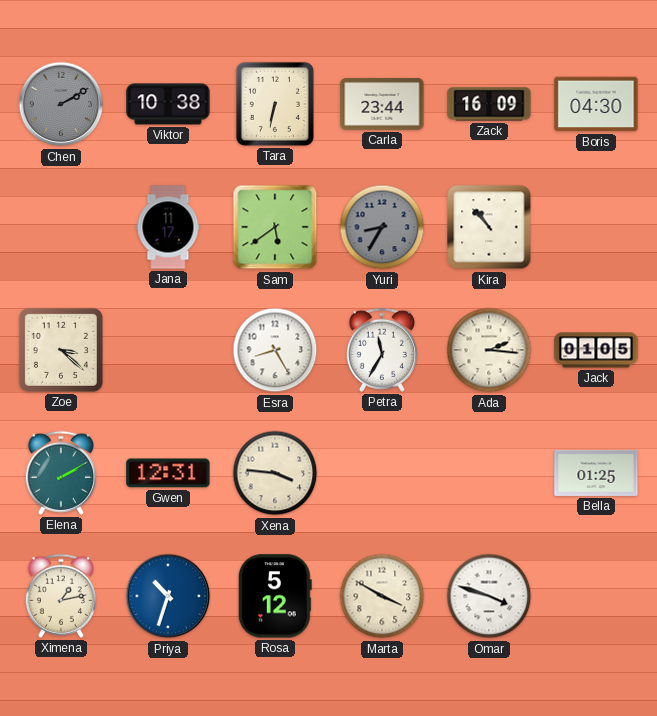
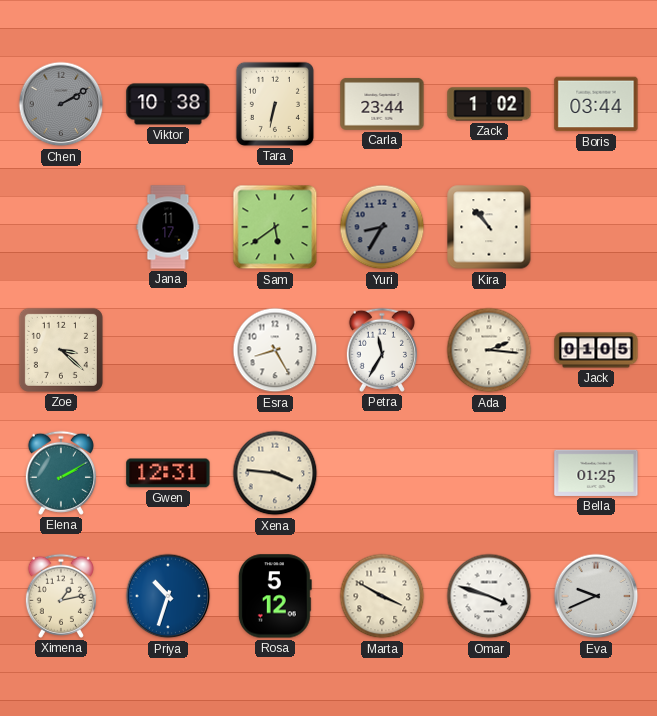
Zack: 16:09 -> 1:02 (489, 104)
Boris: 04:30 -> 03:44 (596, 104)
Eva: none -> 9:41 (596, 596)
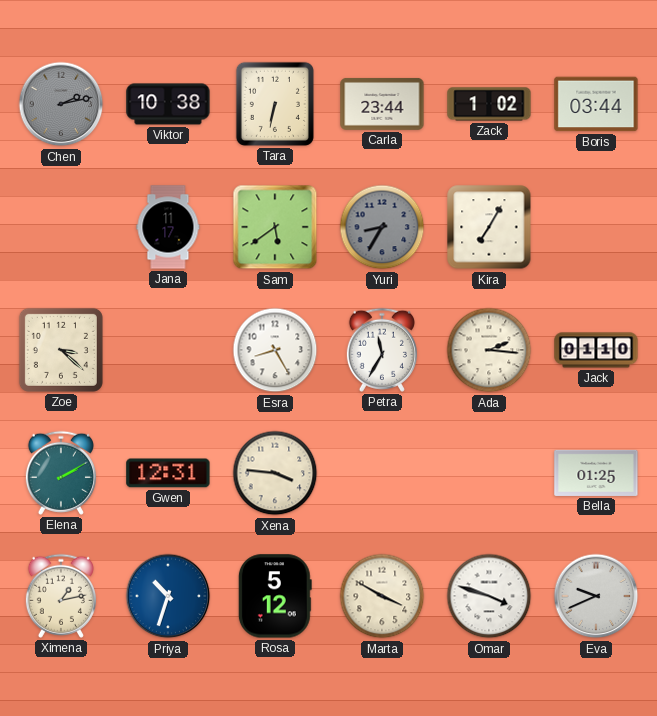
Chen: 2:10 -> 2:13 (61, 104)
Kira: 10:53 -> 7:05 (489, 227)
Jack: 01:05 -> 01:10 (596, 350)
